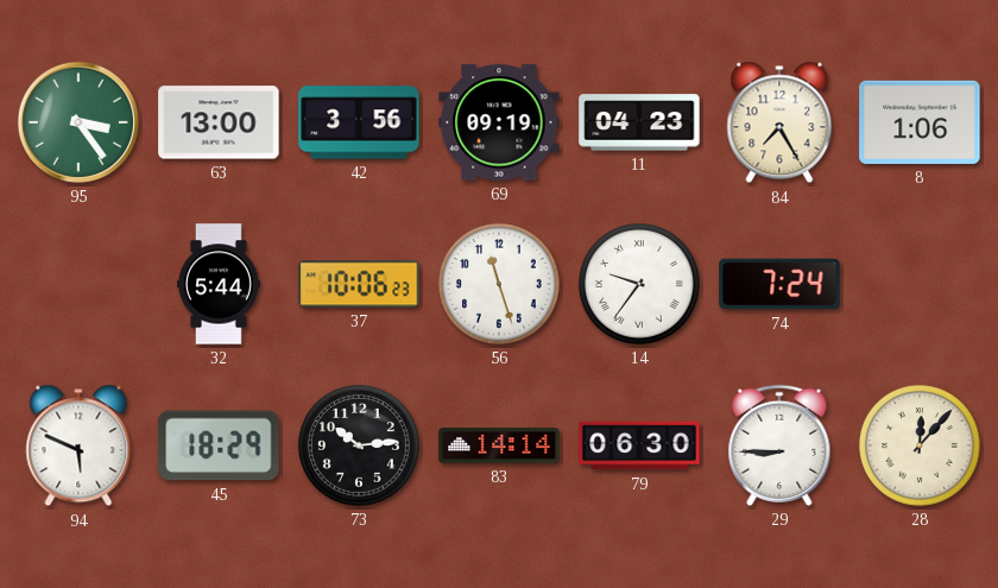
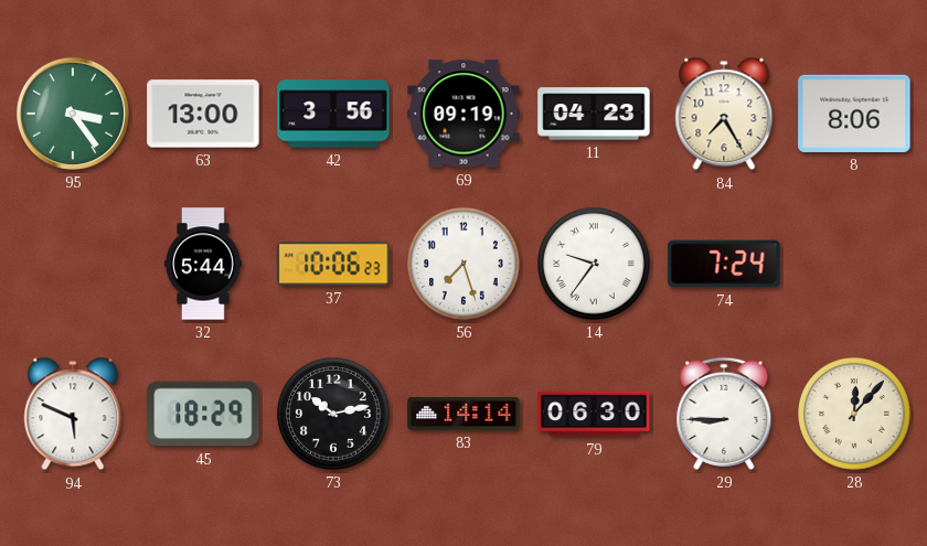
8: 1:06 -> 8:06 (854, 114)
56: 11:27 -> 7:27 (465, 265)
73: 10:14 -> 10:13 (334, 415)
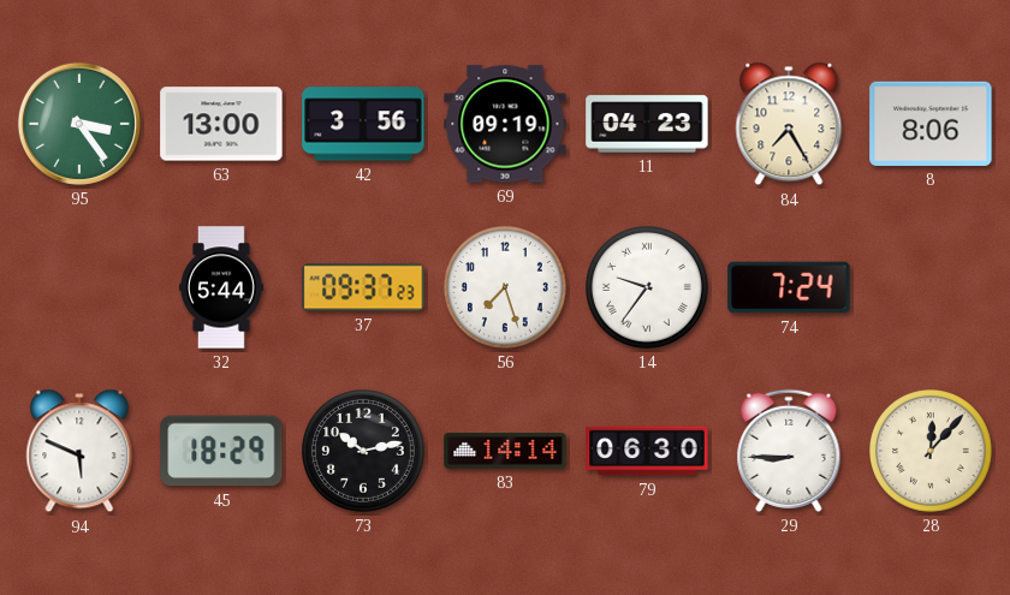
37: 10:06 -> 09:37 (363, 287)
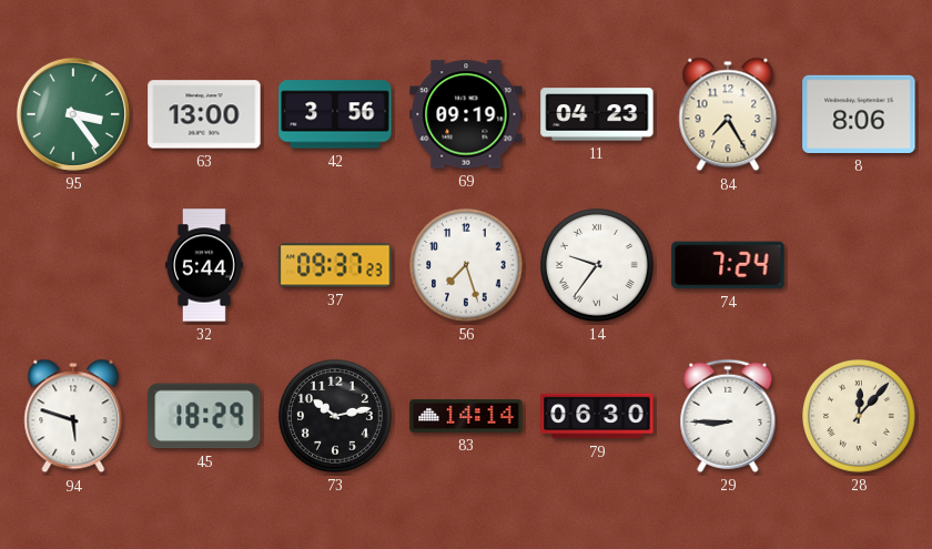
94: 5:49 -> 5:48 (73, 416)
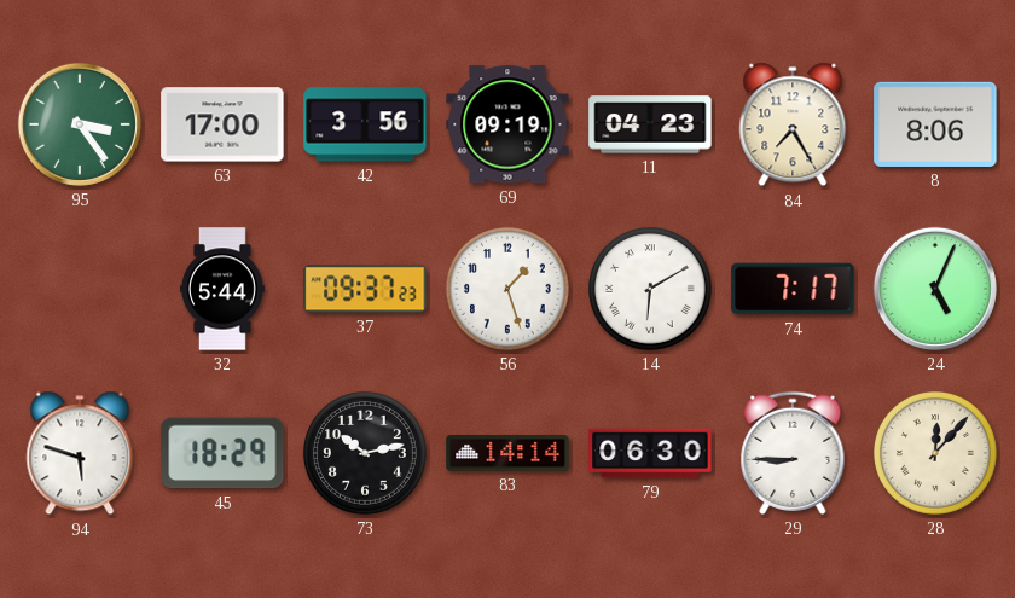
63: 13:00 -> 17:00 (222, 124)
56: 7:27 -> 1:27 (509, 290)
14: 9:36 -> 6:10 (651, 290)
74: 7:24 -> 7:17 (793, 289)
24: none -> 5:04 (935, 289)
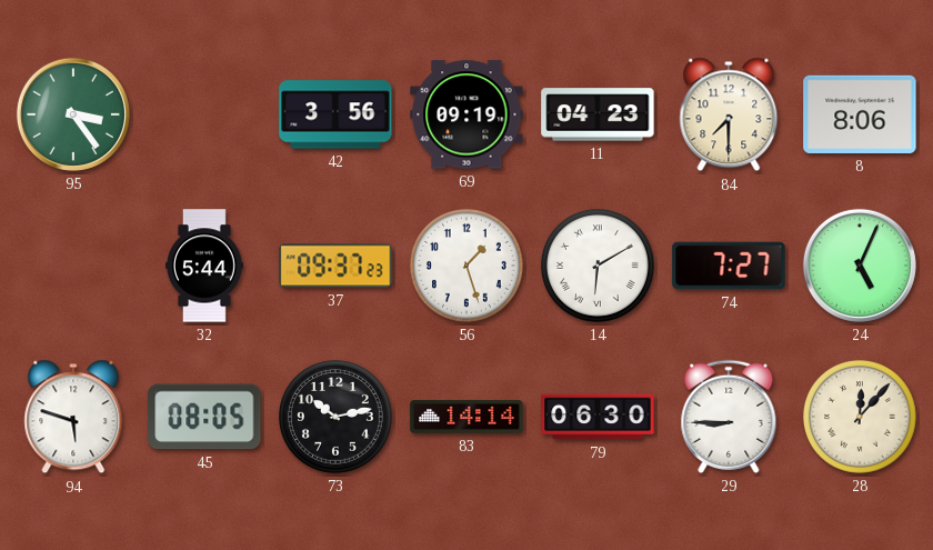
63: 17:00 -> none (222, 124)
84: 7:25 -> 7:30 (729, 114)
74: 7:17 -> 7:27 (729, 266)
45: 18:29 -> 08:05 (204, 417)
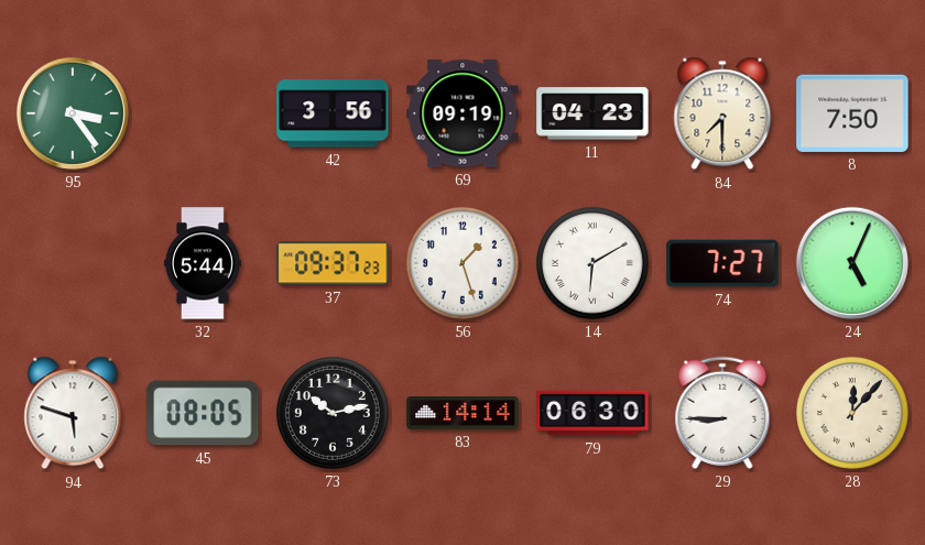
8: 8:06 -> 7:50 (852, 113)
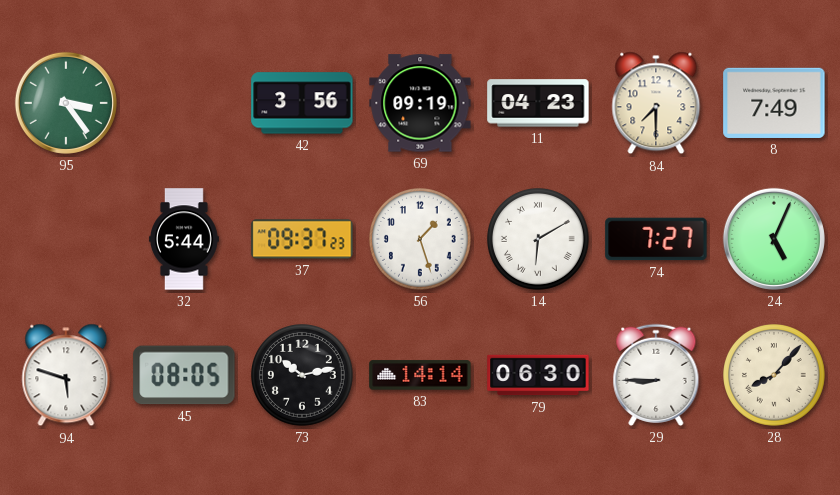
8: 7:50 -> 7:49 (774, 103)
28: 12:07 -> 8:07 (775, 376)
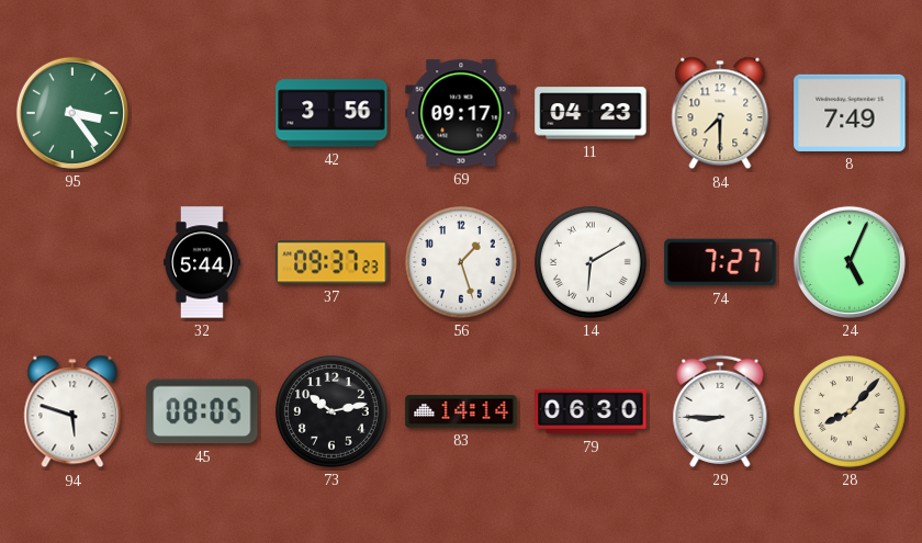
69: 09:19 -> 09:17 (461, 113)
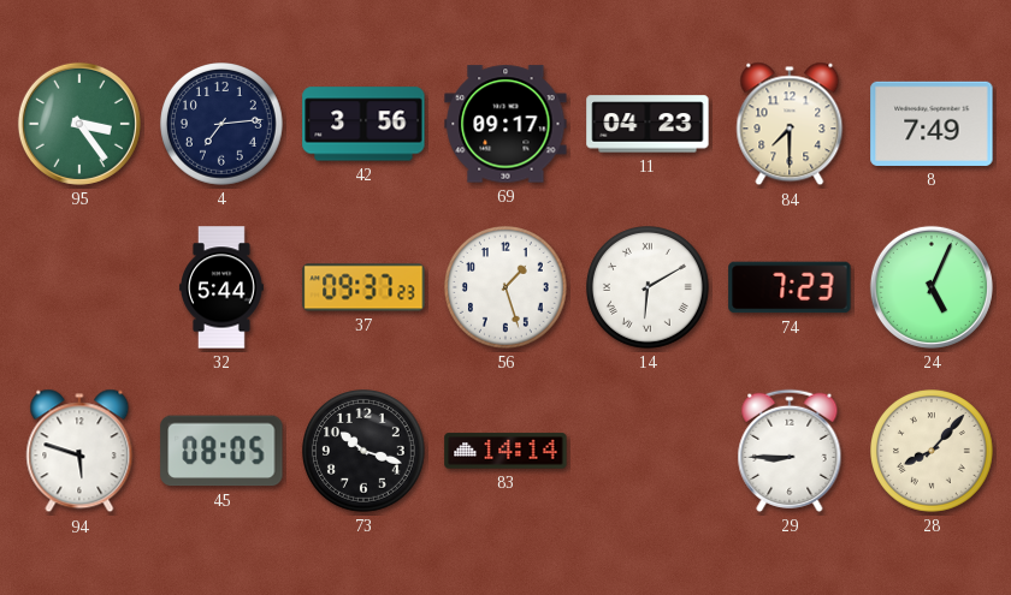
4: none -> 7:14 (223, 125)
74: 7:27 -> 7:23 (790, 287)
73: 10:13 -> 10:18 (365, 452)
79: 06:30 -> none (591, 411)
